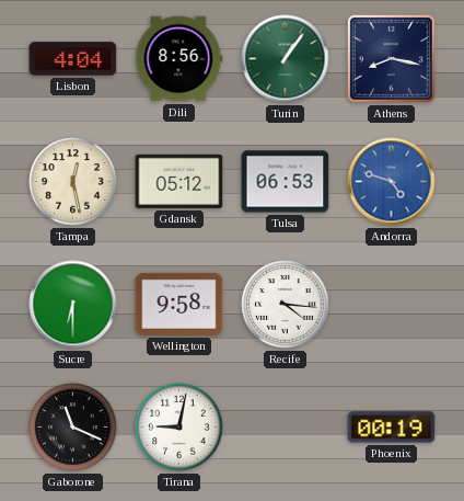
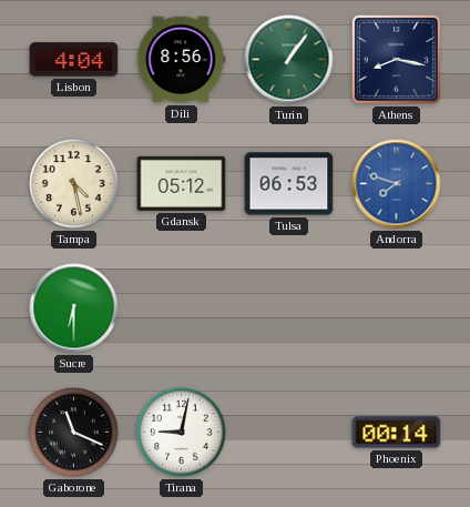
Tampa: 12:28 -> 4:28 (74, 184)
Andorra: 4:48 -> 7:48 (397, 184)
Wellington: 9:58 -> none (179, 304)
Recife: 4:16 -> none (286, 305)
Phoenix: 00:19 -> 00:14 (397, 433)
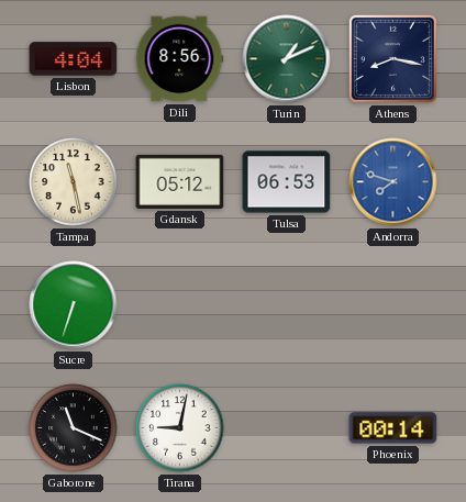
Turin: 1:06 -> 1:11 (287, 59)
Tampa: 4:28 -> 11:28 (74, 182)
Sucre: 6:30 -> 6:33 (74, 305)
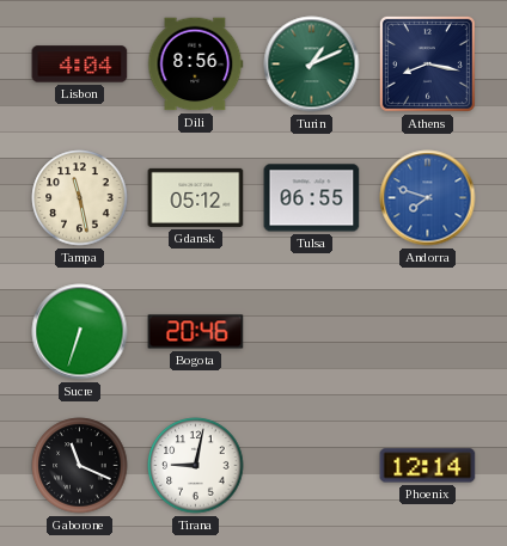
Tulsa: 06:53 -> 06:55 (312, 198)
Bogota: none -> 20:46 (196, 332)
Phoenix: 00:14 -> 12:14 (428, 466)
